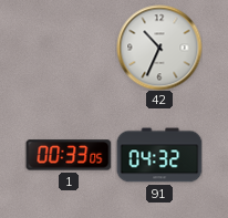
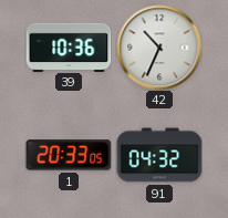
39: none -> 10:36 (69, 46)
1: 00:33 -> 20:33 (69, 155)
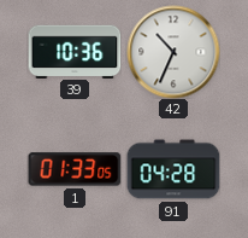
1: 20:33 -> 01:33 (75, 169)
91: 04:32 -> 04:28 (173, 169)
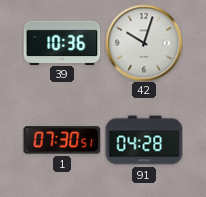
42: 10:34 -> 10:03 (144, 43)
1: 01:33 -> 07:30 (62, 140)
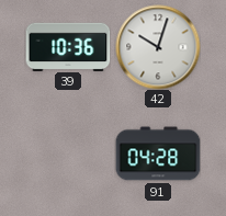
1: 07:30 -> none (62, 140)
